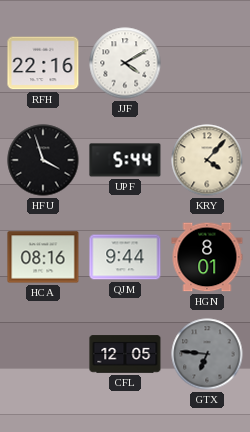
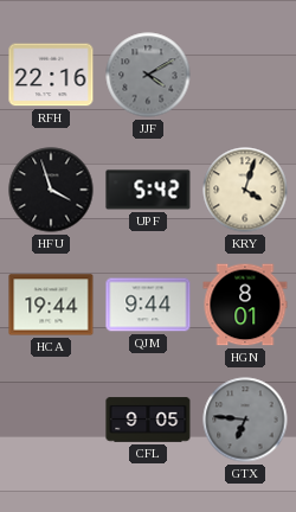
JJF dial: white -> grey (148, 75)
UPF: 5:44 -> 5:42 (148, 190)
KRY: 4:07 -> 4:03 (245, 190)
HCA: 08:16 -> 19:44 (51, 305)
CFL: 12:05 -> 9:05 (148, 420)
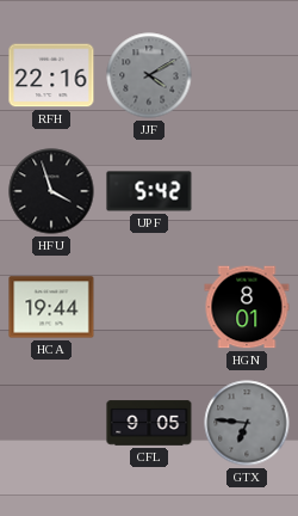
KRY: 4:03 -> none (245, 190)
QJM: 9:44 -> none (148, 305)
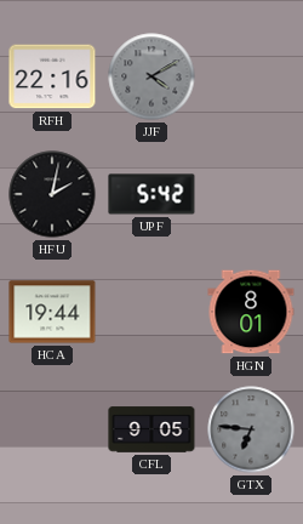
HFU: 3:57 -> 2:02 (52, 194)
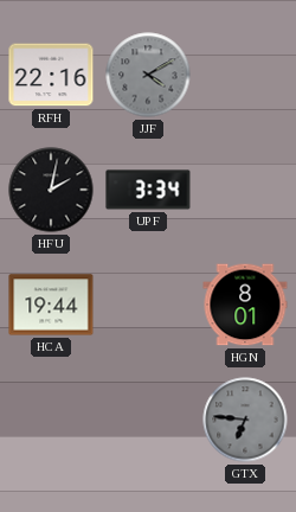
UPF: 5:42 -> 3:34 (148, 190)
CFL: 9:05 -> none (151, 429)
